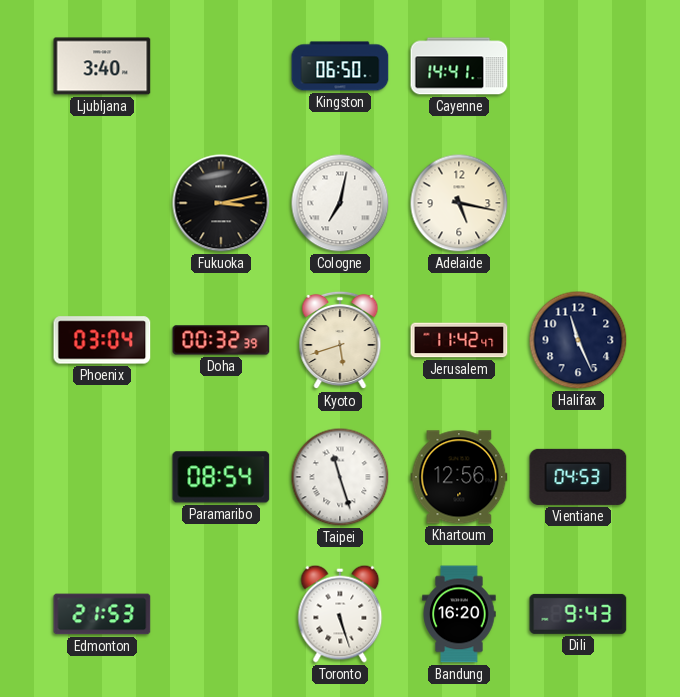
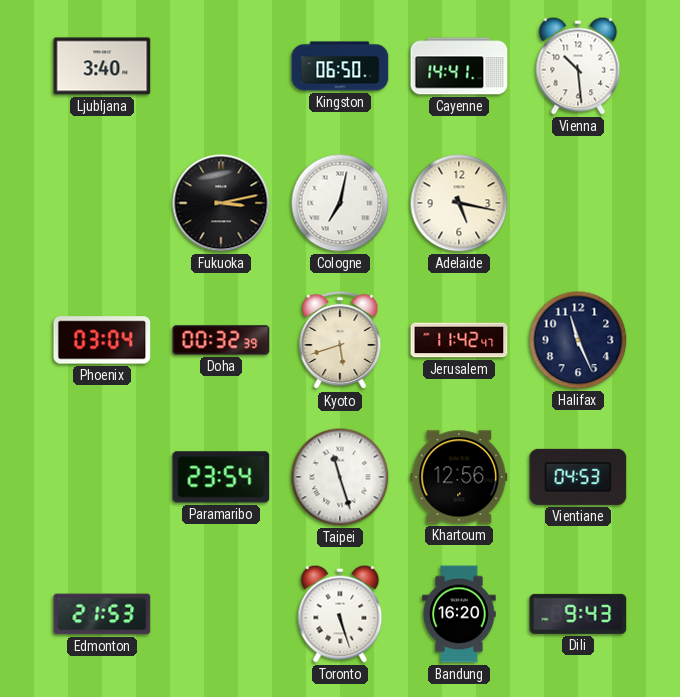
Vienna: none -> 10:29 (578, 66)
Paramaribo: 08:54 -> 23:54 (221, 477)
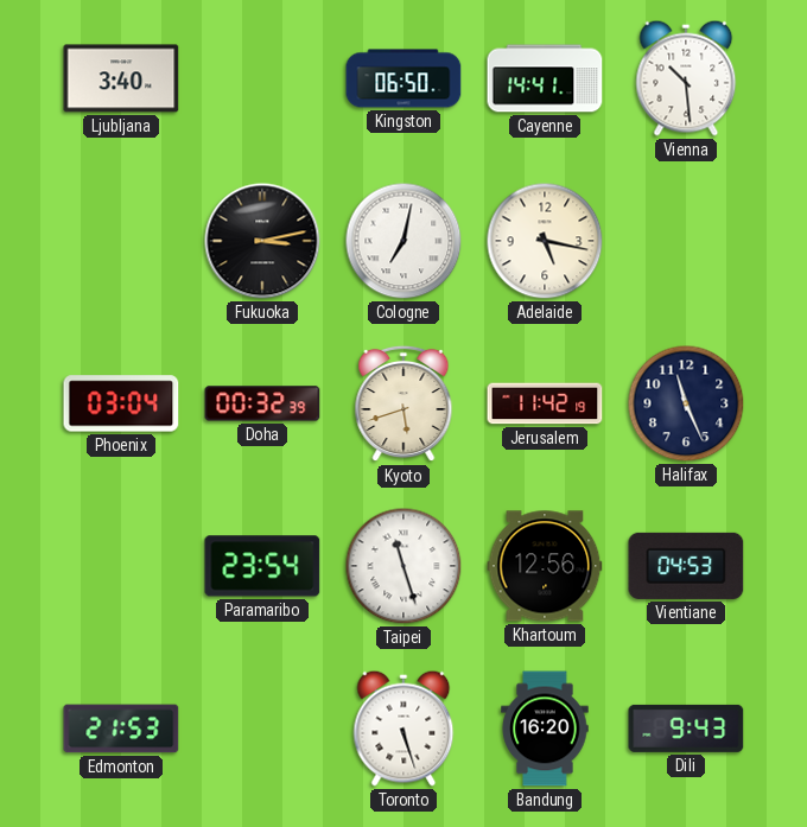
Jerusalem: 11:42:47 -> 11:42:19 (545, 403)
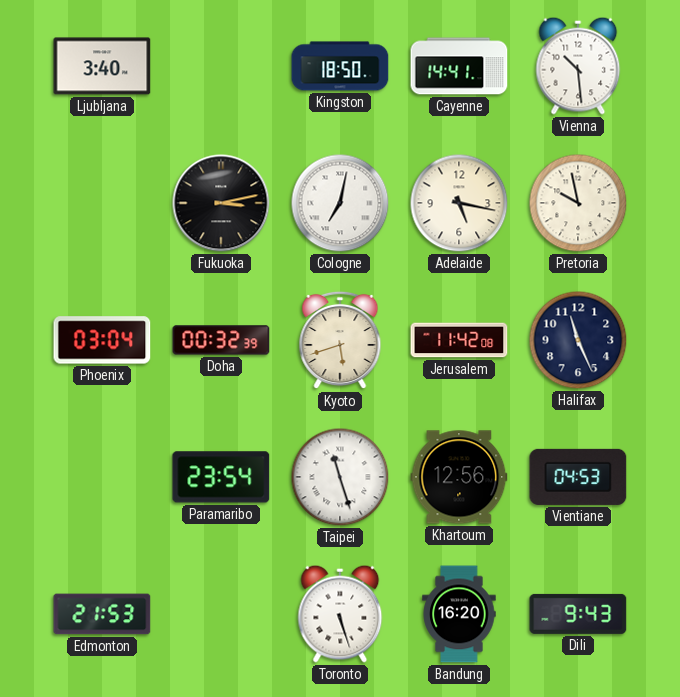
Kingston: 06:50 -> 18:50 (340, 66)
Pretoria: none -> 9:58 (578, 203)
Jerusalem: 11:42:19 -> 11:42:08 (459, 340)
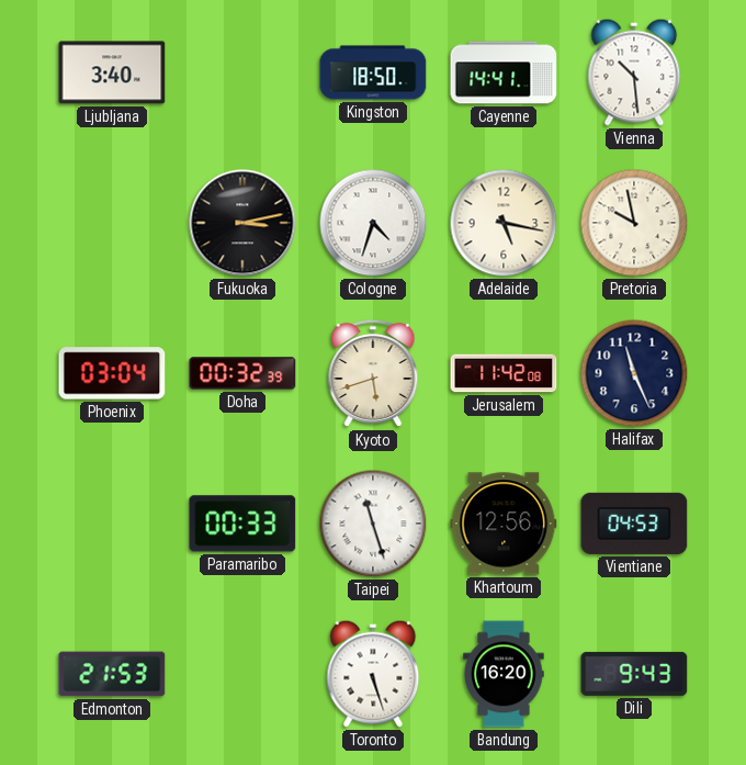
Cologne: 7:02 -> 4:33 (373, 223)
Paramaribo: 23:54 -> 00:33 (242, 524)
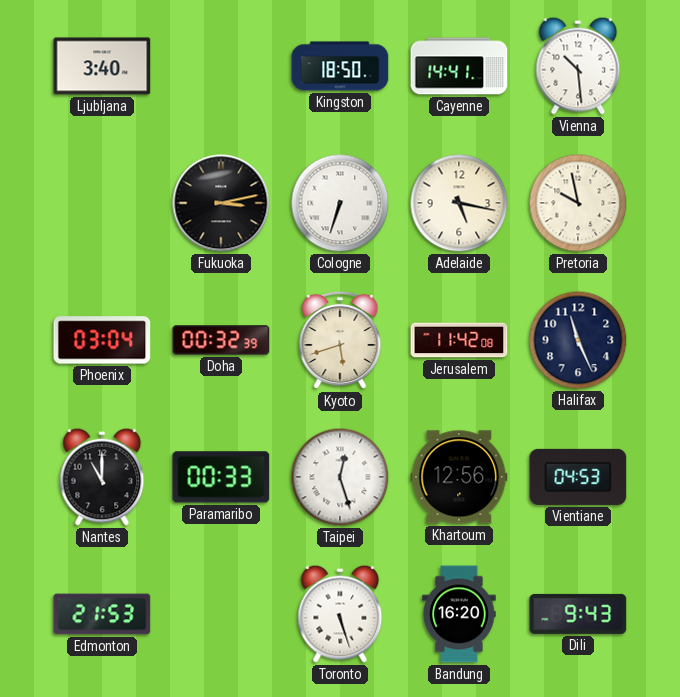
Cologne: 4:33 -> 6:33 (340, 203)
Nantes: none -> 11:00 (102, 477)
Taipei: 11:27 -> 12:27 (340, 477)
